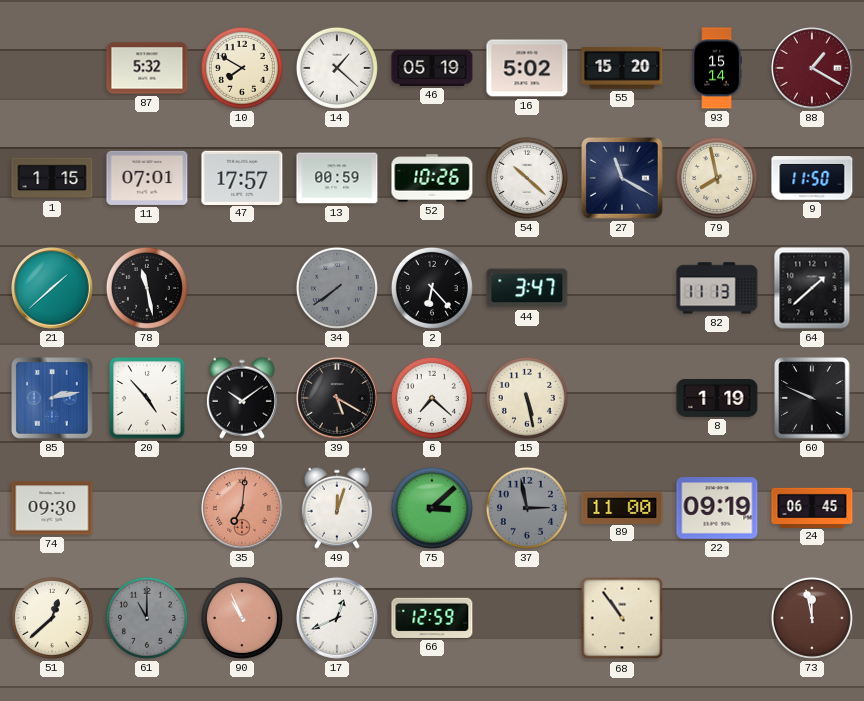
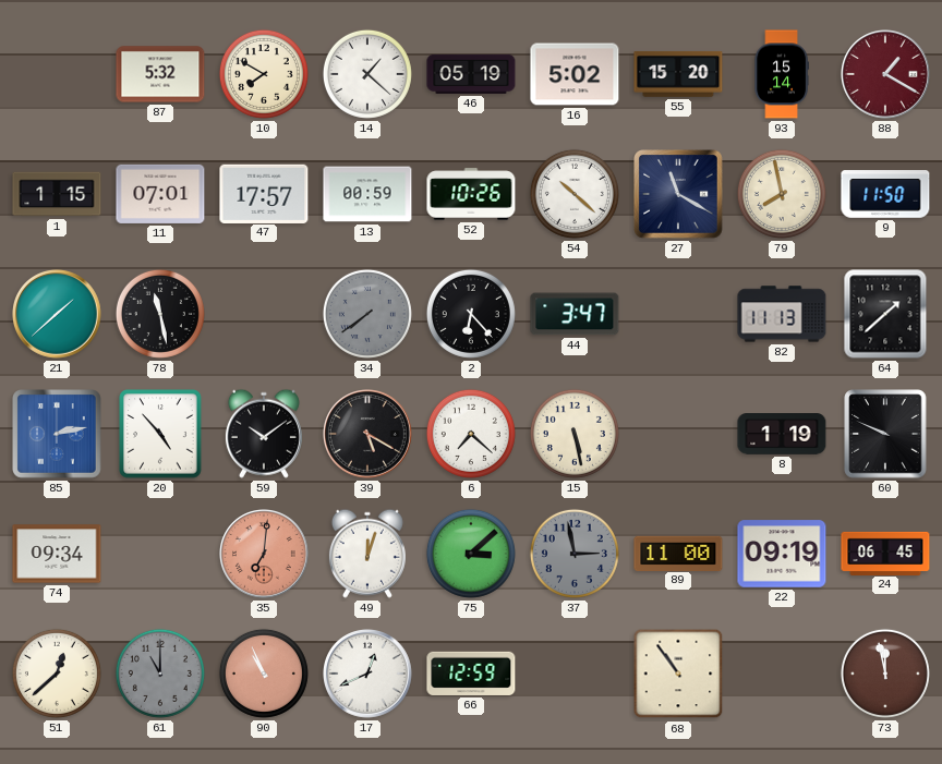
74: 09:30 -> 09:34 (57, 554)
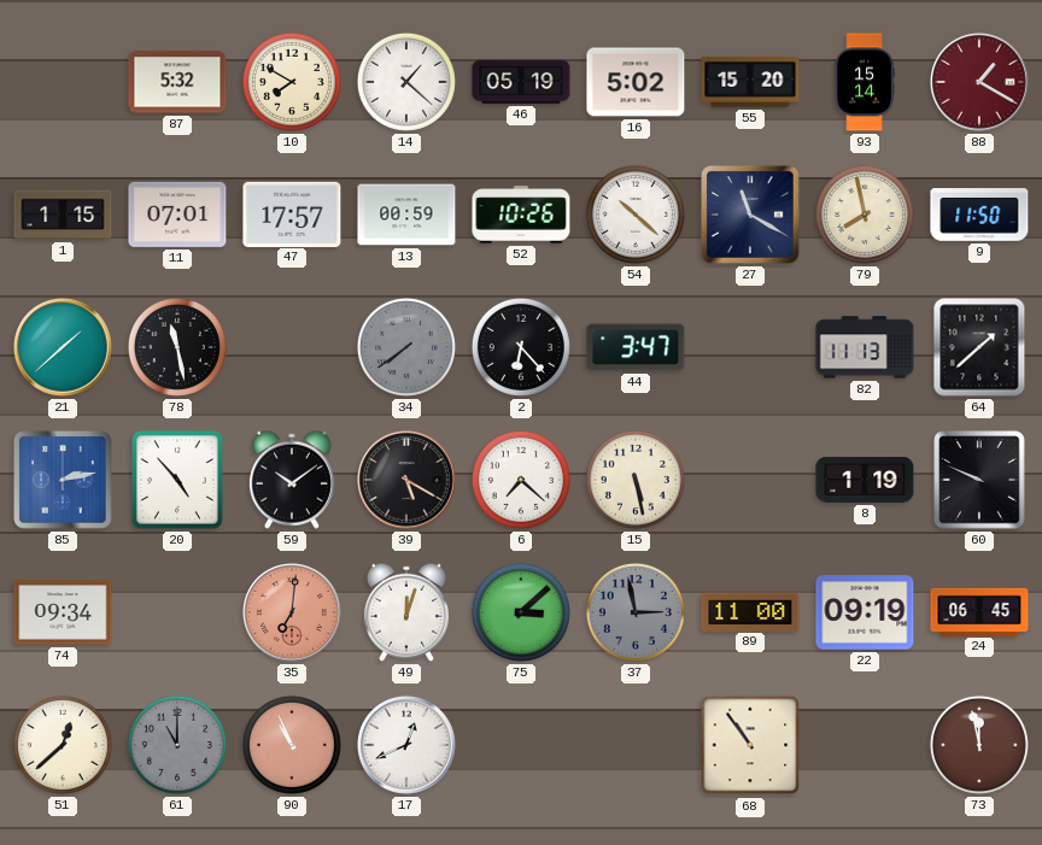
66: 12:59 -> none (471, 674)
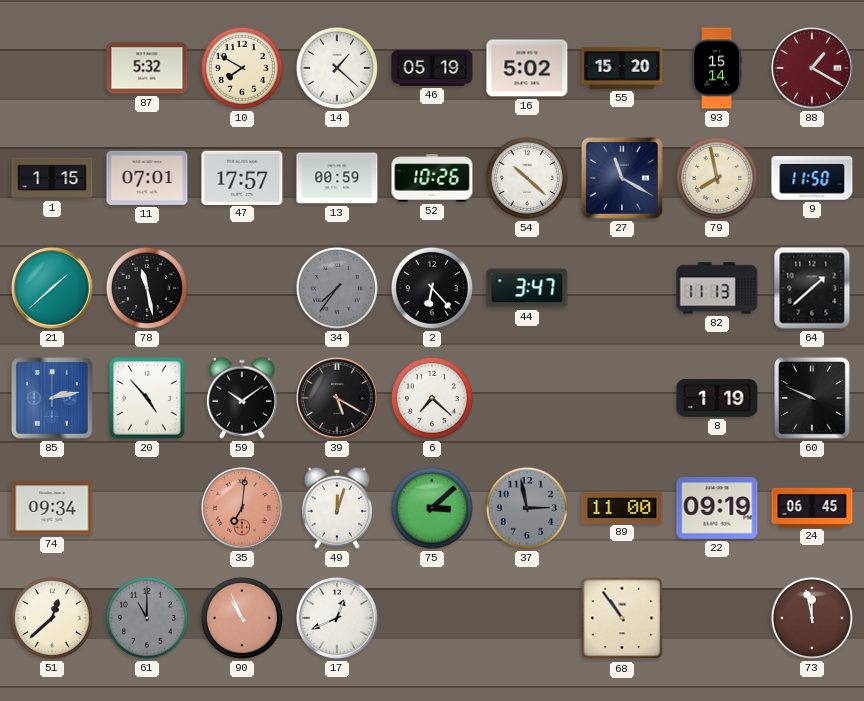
34: 7:39 -> 7:36 (337, 288)
15: 5:28 -> none (636, 480)
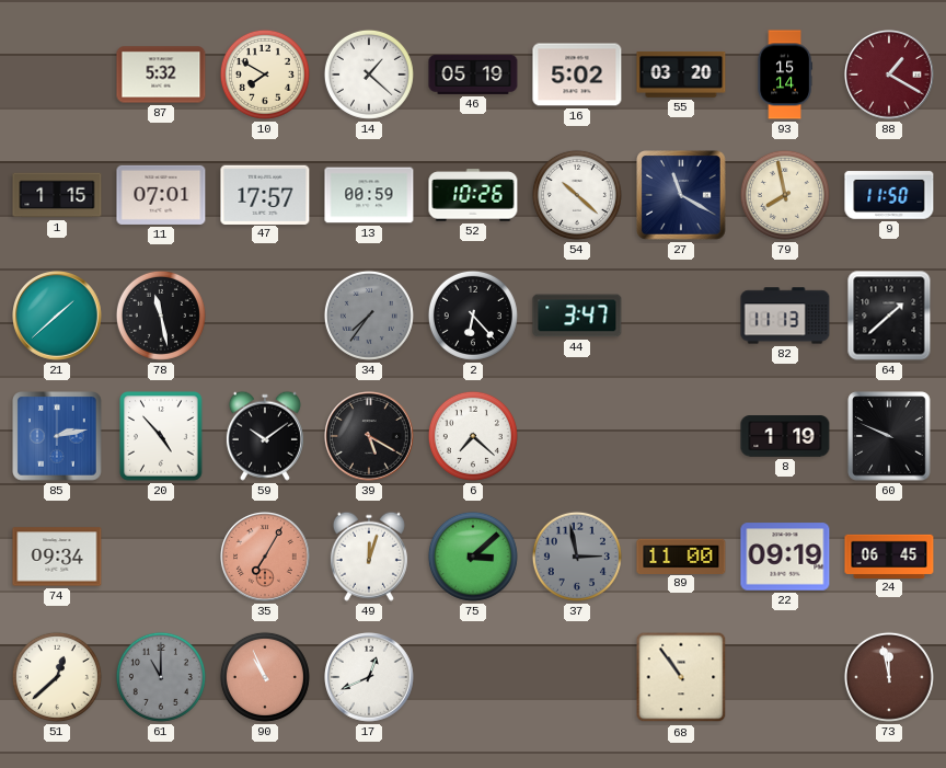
55: 15:20 -> 03:20 (681, 74)
35: 7:01 -> 7:05 (266, 558)
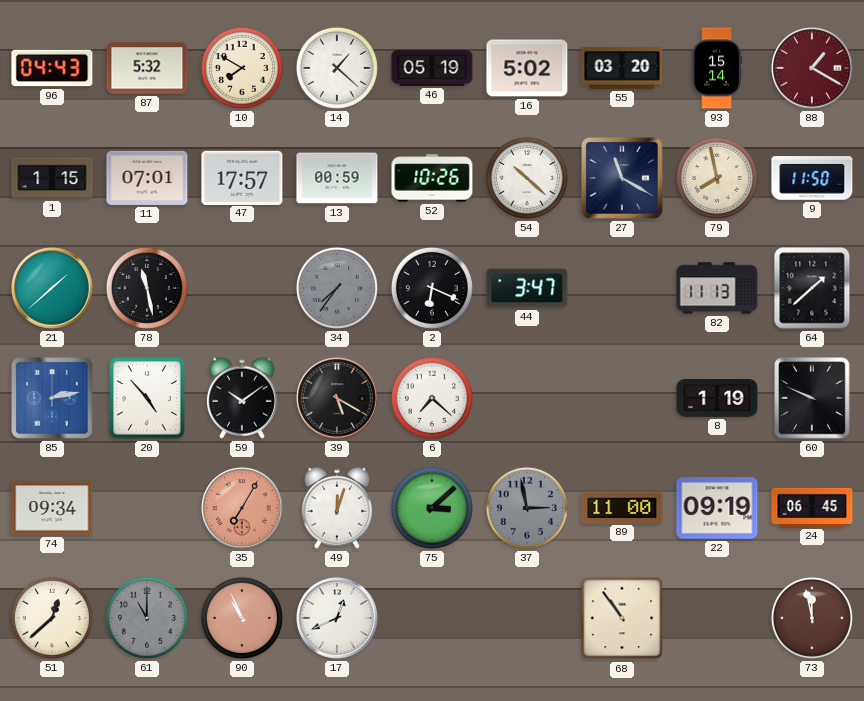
96: none -> 04:43 (52, 68)
2: 6:23 -> 6:19 (432, 288)
